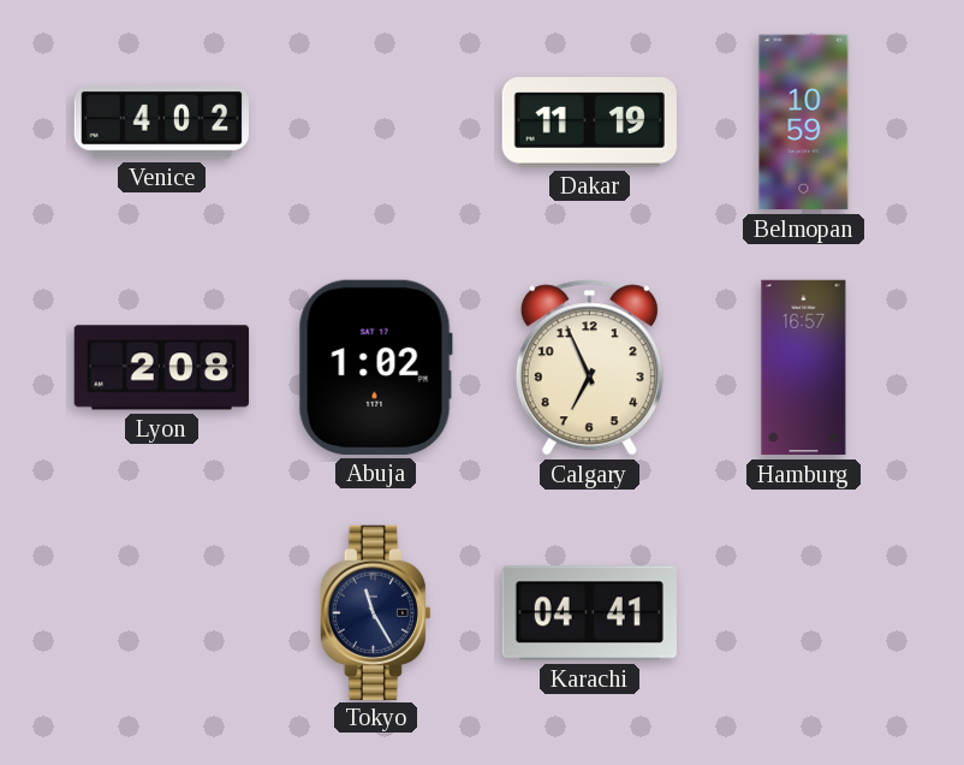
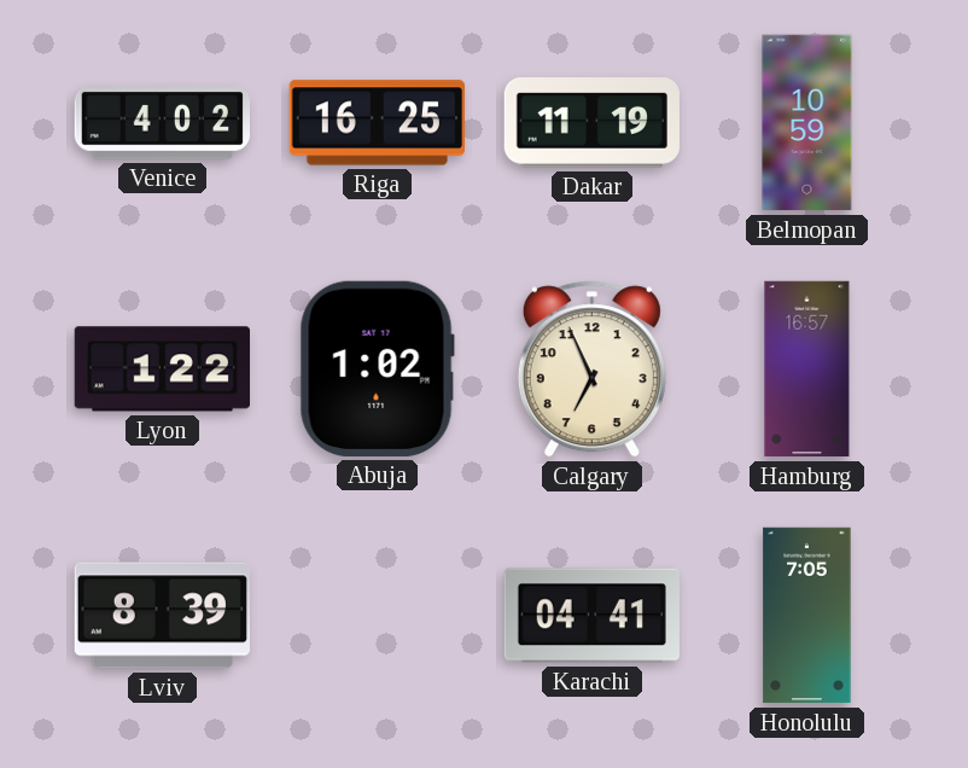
Riga: none -> 16:25 (377, 123)
Lyon: 2:08 -> 1:22 (162, 370)
Lviv: none -> 8:39 (162, 616)
Tokyo: 11:25 -> none (375, 612)
Honolulu: none -> 7:05 (807, 616)
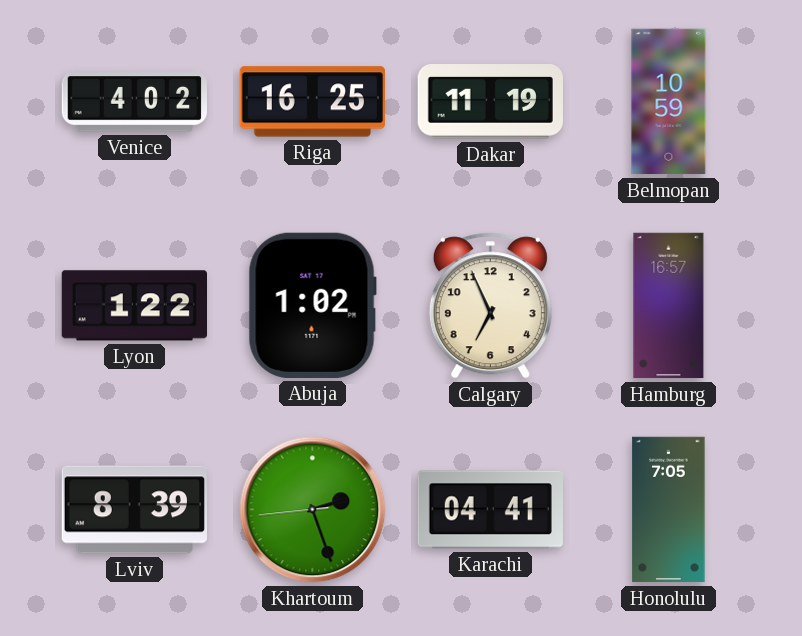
Khartoum: none -> 2:26 (313, 510)
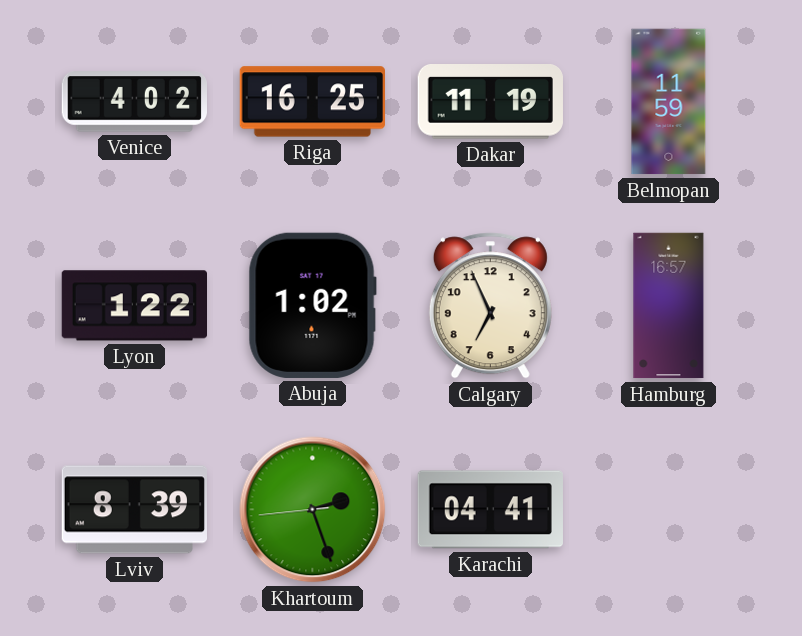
Belmopan: 10:59 -> 11:59 (669, 102)
Honolulu: 7:05 -> none (669, 510)
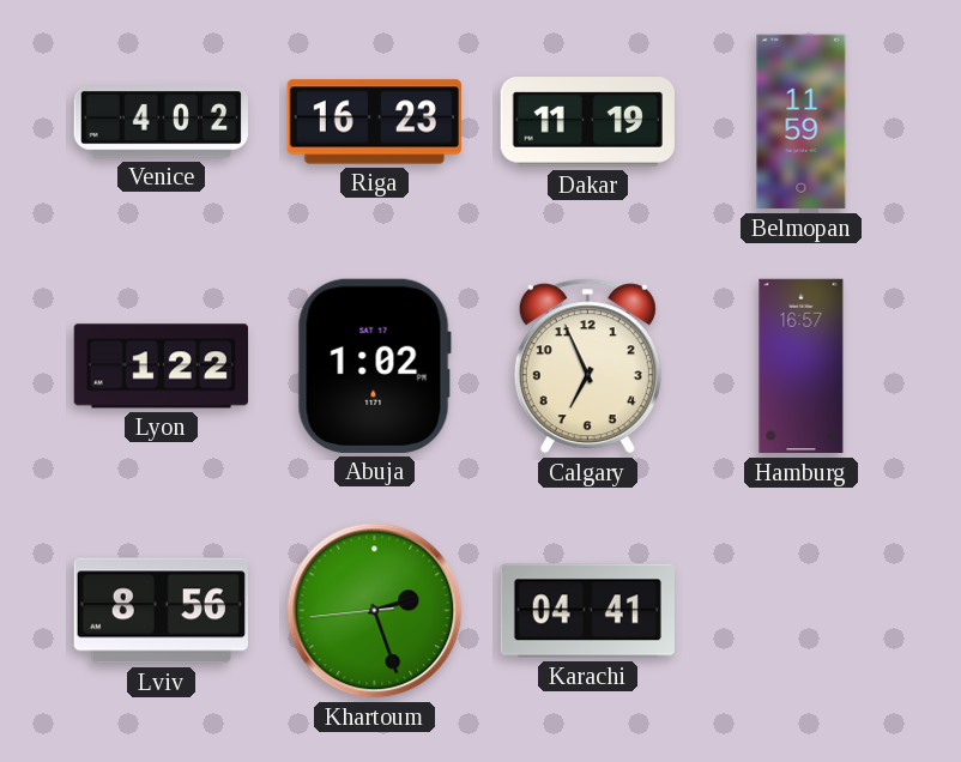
Riga: 16:25 -> 16:23 (374, 122)
Lviv: 8:39 -> 8:56 (161, 611)
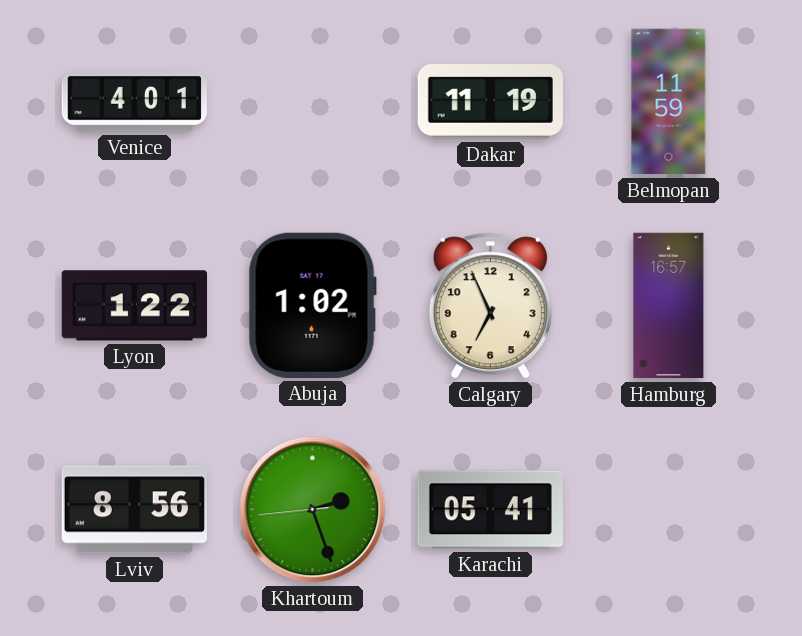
Venice: 4:02 -> 4:01 (134, 102)
Riga: 16:23 -> none (374, 122)
Karachi: 04:41 -> 05:41 (490, 510)
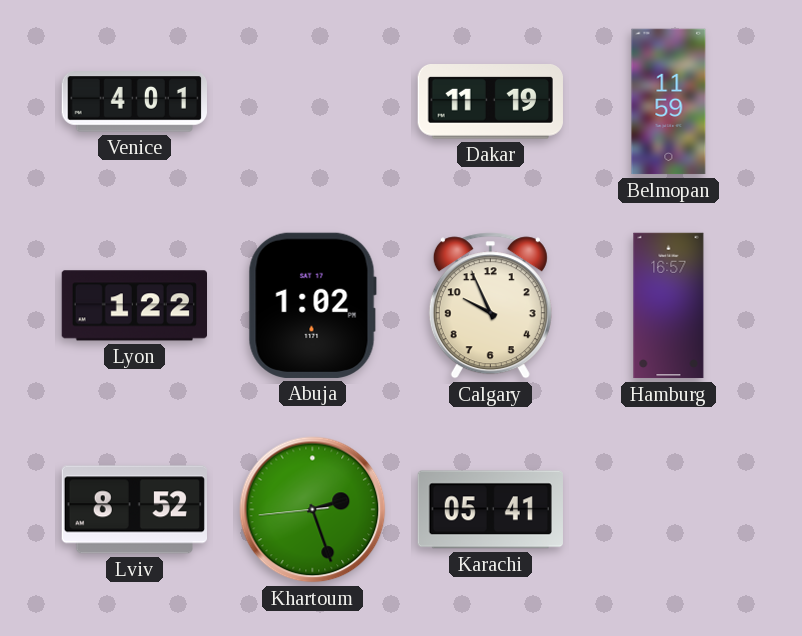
Calgary: 6:56 -> 9:56 (490, 306)
Lviv: 8:56 -> 8:52 (134, 510)
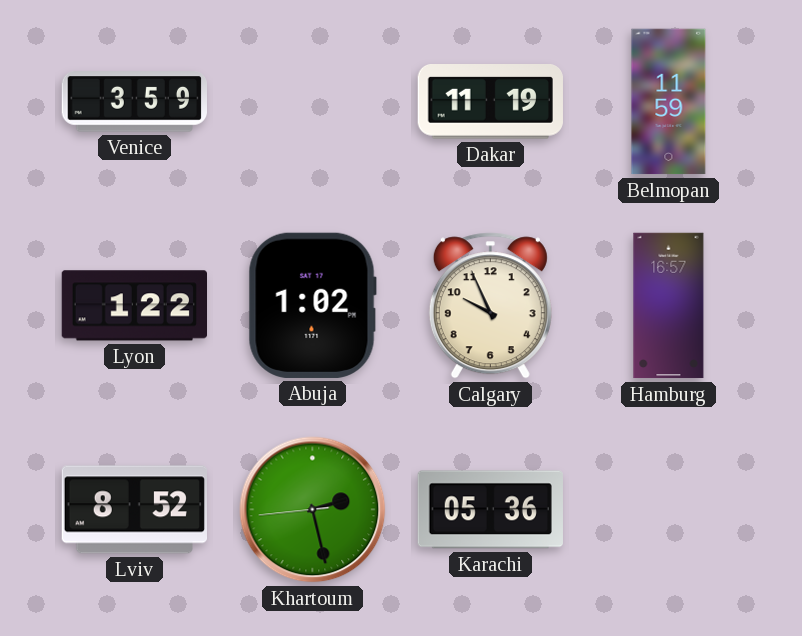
Venice: 4:01 -> 3:59 (134, 102)
Khartoum: 2:26 -> 2:27 (313, 510)
Karachi: 05:41 -> 05:36 (490, 510)
